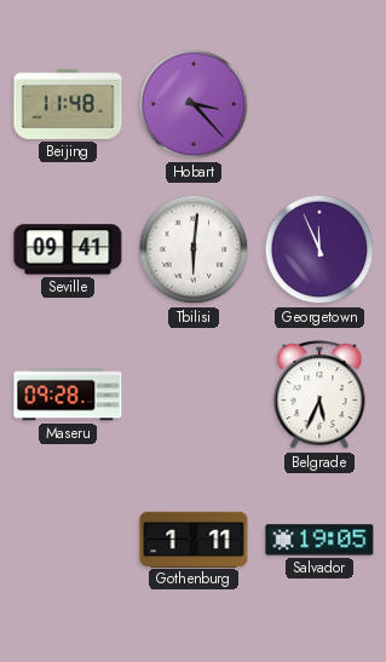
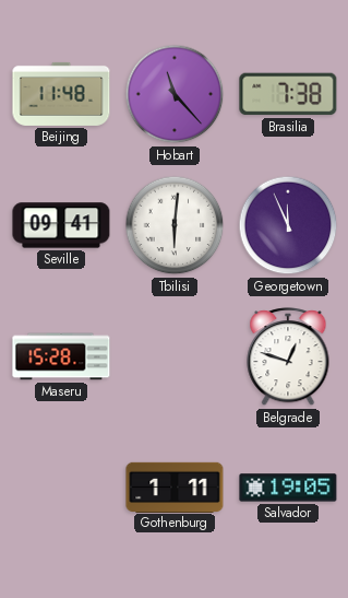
Hobart: 3:23 -> 11:23 (175, 94)
Brasilia: none -> 7:38 (288, 94)
Maseru: 09:28 -> 15:28 (61, 356)
Belgrade: 5:34 -> 12:48 (288, 357)
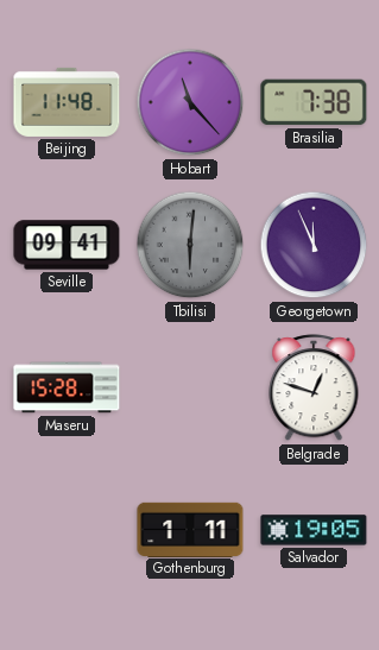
Tbilisi dial: white -> grey (190, 245)
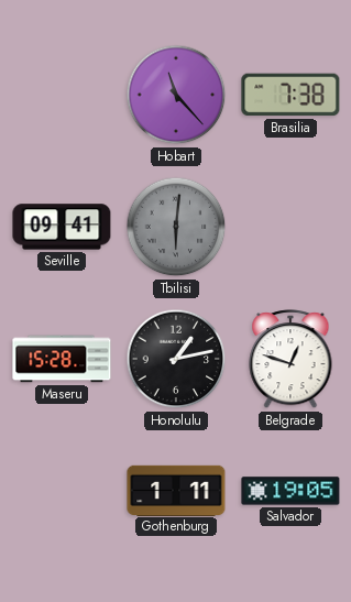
Beijing: 11:48 -> none (67, 102)
Georgetown: 11:56 -> none (314, 245)
Honolulu: none -> 1:13 (176, 359)
